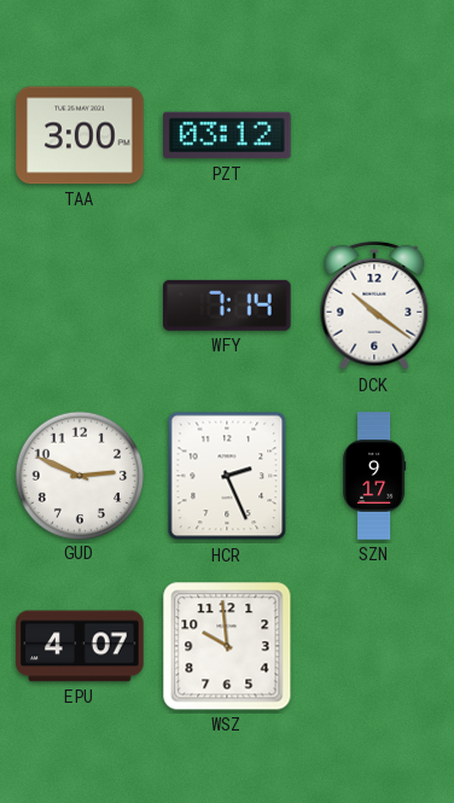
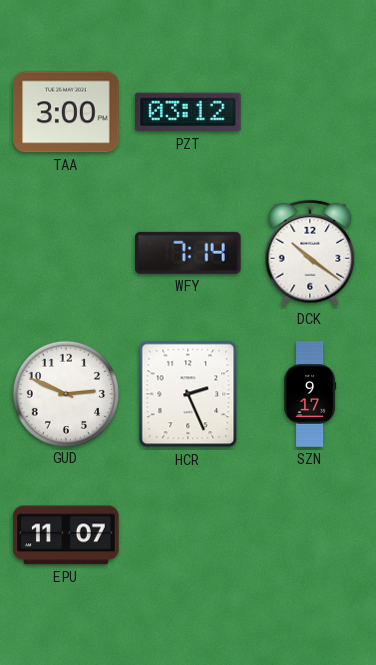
EPU: 4:07 -> 11:07 (66, 535)
WSZ: 9:59 -> none (227, 646)
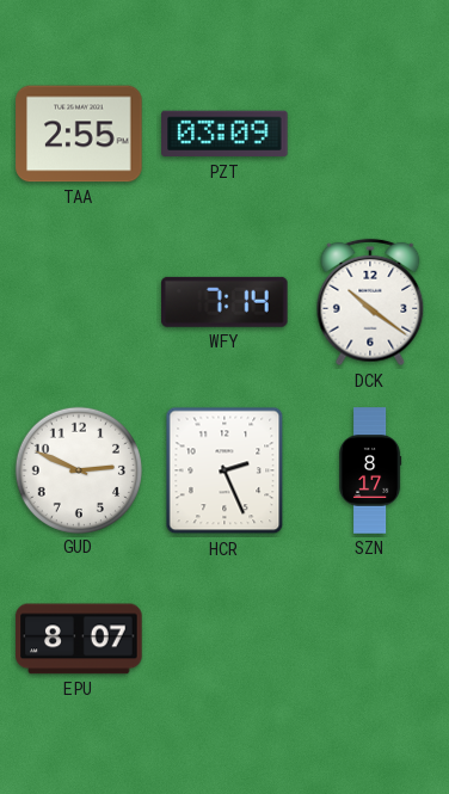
TAA: 3:00 -> 2:55 (79, 134)
PZT: 03:12 -> 03:09 (224, 134)
SZN: 9:17 -> 8:17 (371, 470)
EPU: 11:07 -> 8:07 (79, 639)
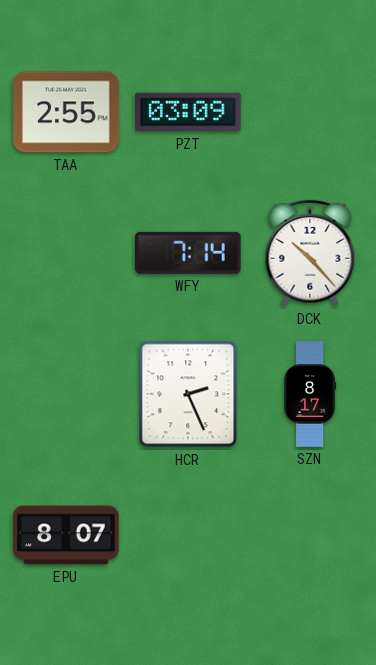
DCK: 10:21 -> 10:23 (310, 253)
GUD: 2:49 -> none (78, 469)
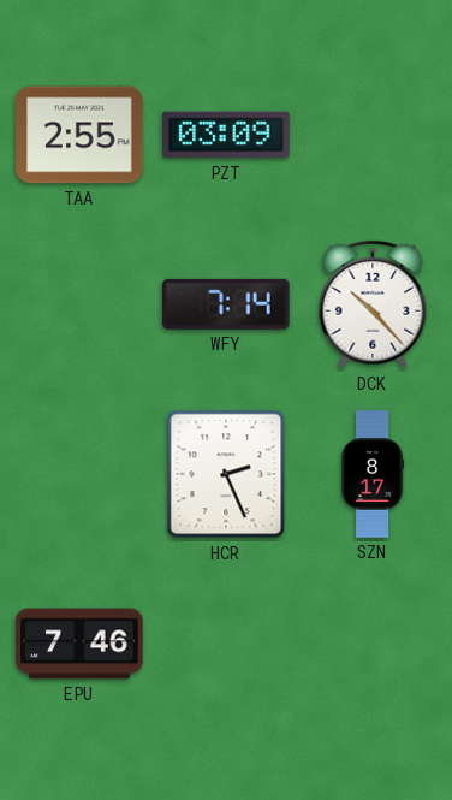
EPU: 8:07 -> 7:46 (79, 644)
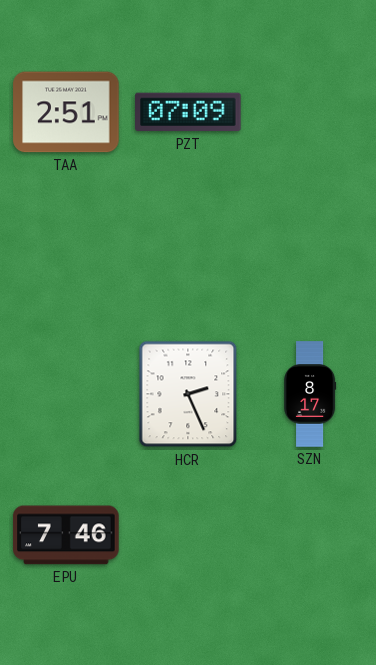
TAA: 2:55 -> 2:51 (66, 112)
PZT: 03:09 -> 07:09 (188, 112)
WFY: 7:14 -> none (227, 304)
DCK: 10:23 -> none (373, 304)
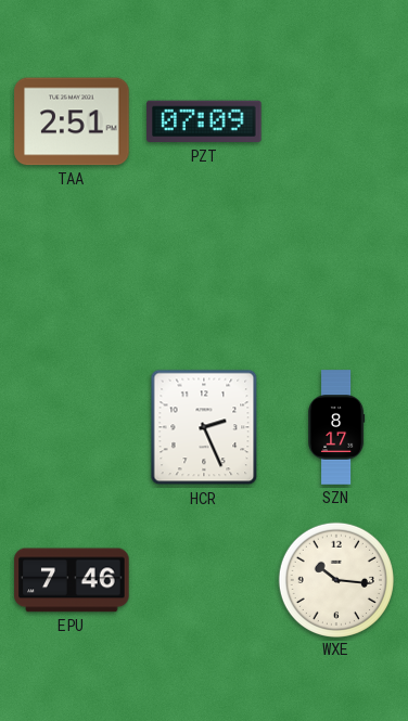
WXE: none -> 10:16 (335, 579)
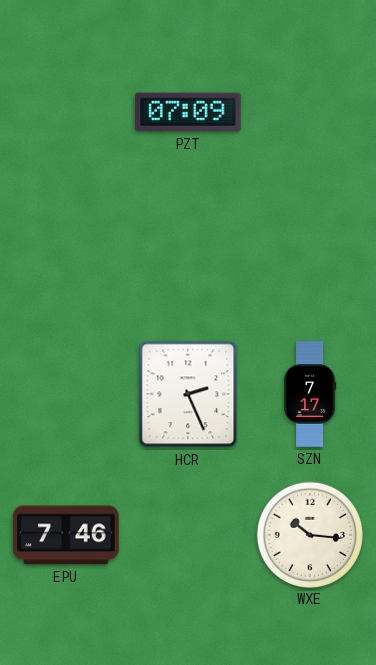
TAA: 2:51 -> none (72, 121)
SZN: 8:17 -> 7:17 (311, 394)
